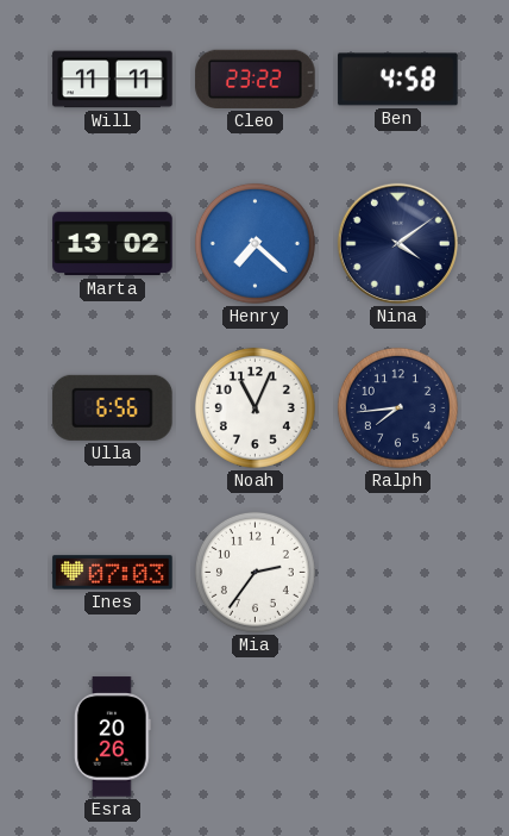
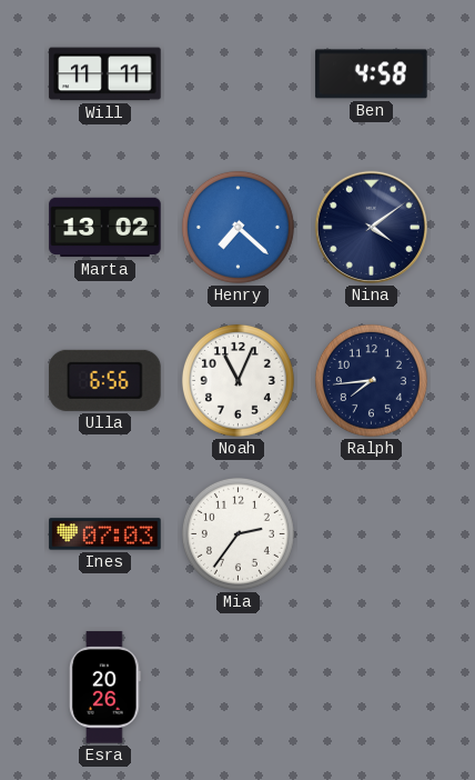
Cleo: 23:22 -> none (256, 79)
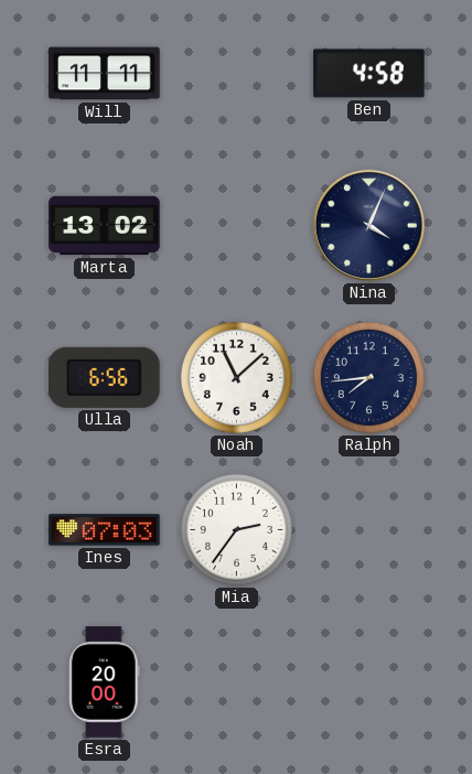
Henry: 7:22 -> none (238, 227)
Nina: 4:09 -> 4:04 (368, 225)
Noah: 11:04 -> 11:08 (236, 377)
Esra: 20:26 -> 20:00 (105, 682)
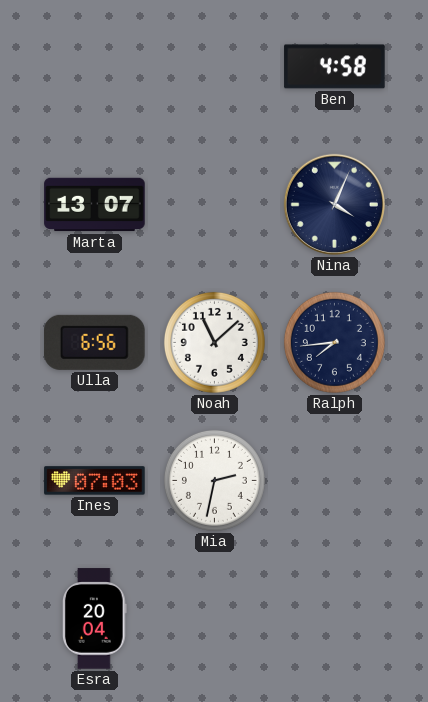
Will: 11:11 -> none (105, 74)
Marta: 13:02 -> 13:07 (95, 205)
Mia: 2:36 -> 2:32 (214, 480)
Esra: 20:00 -> 20:04 (95, 619)
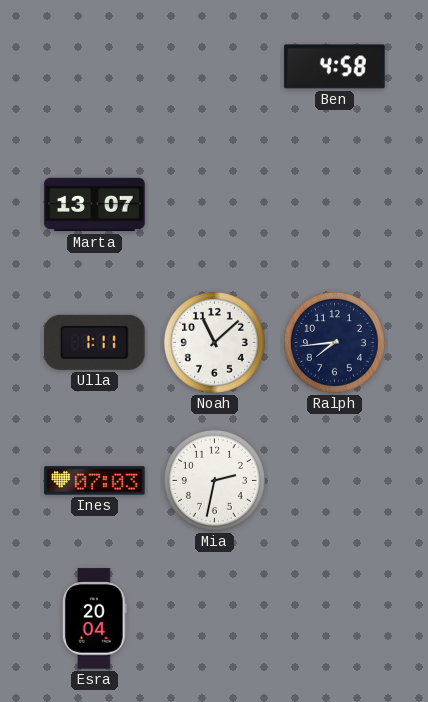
Nina: 4:04 -> none (334, 204)
Ulla: 6:56 -> 1:11 (95, 342)
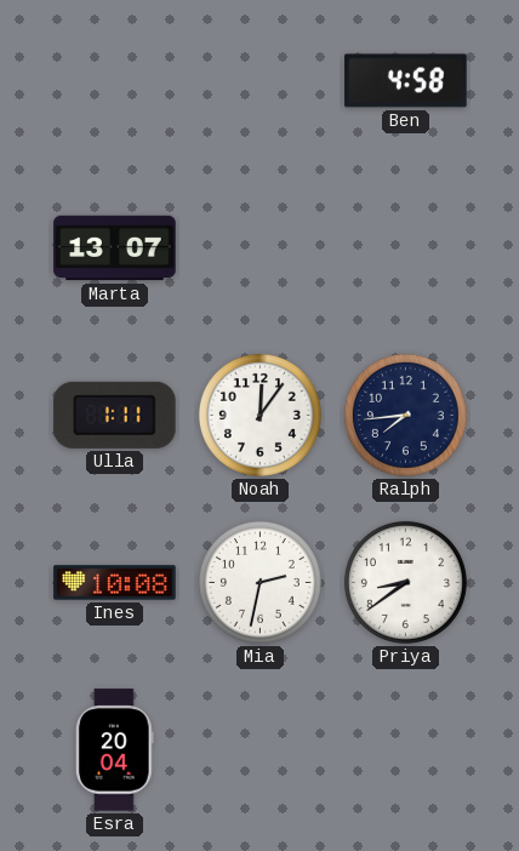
Noah: 11:08 -> 12:06 (259, 415)
Ines: 07:03 -> 10:08 (115, 583)
Priya: none -> 8:39 (405, 582)
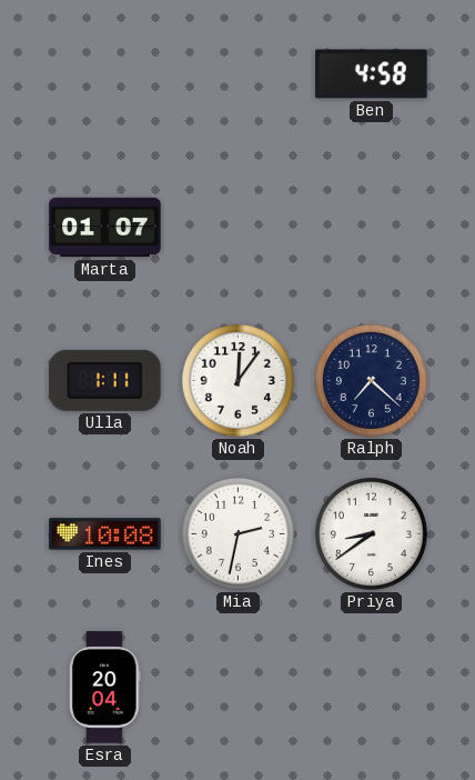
Marta: 13:07 -> 01:07 (105, 228)
Ralph: 7:44 -> 7:22 (371, 380)
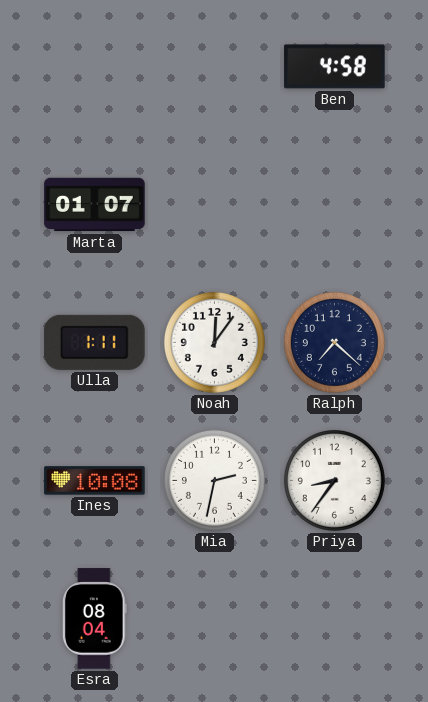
Priya: 8:39 -> 8:36 (334, 480)
Esra: 20:04 -> 08:04 (95, 619)
